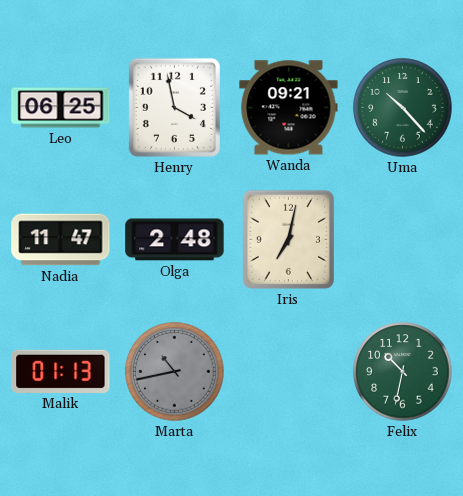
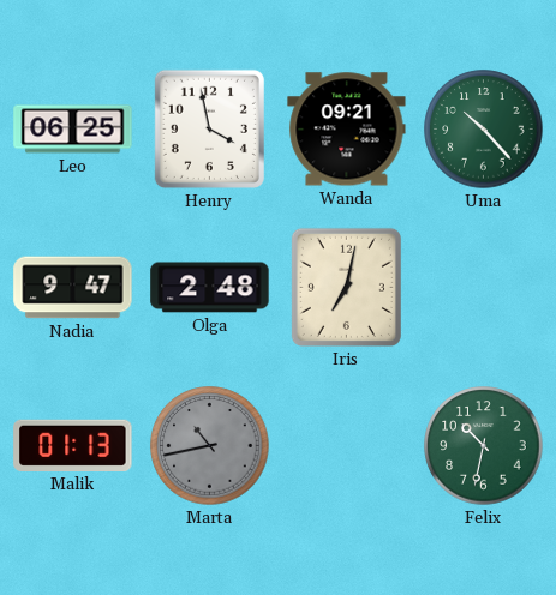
Nadia: 11:47 -> 9:47 (73, 288)
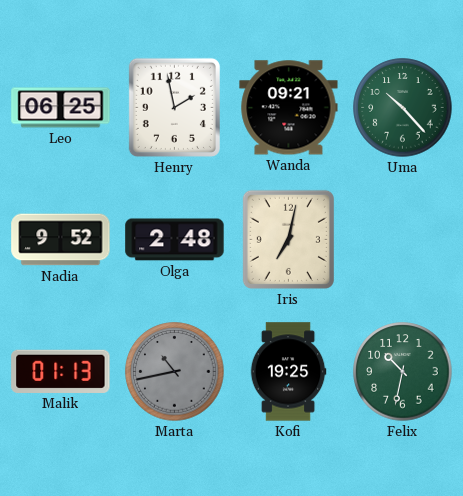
Henry: 3:58 -> 1:58 (174, 107)
Nadia: 9:47 -> 9:52 (61, 240)
Kofi: none -> 19:25 (288, 372)
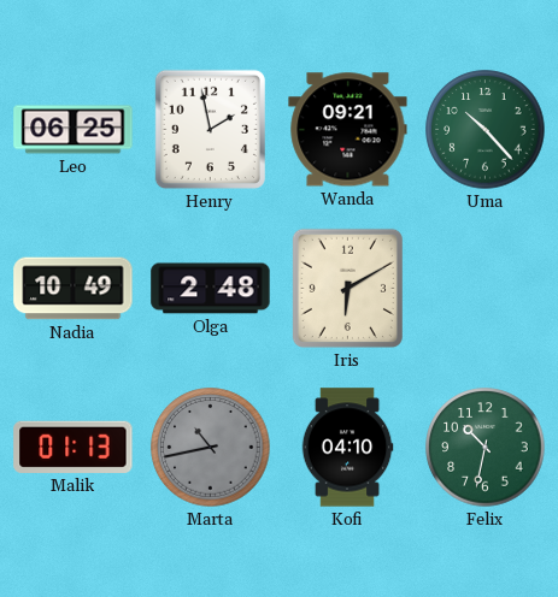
Nadia: 9:52 -> 10:49 (74, 289)
Iris: 7:02 -> 6:10 (347, 288)
Kofi: 19:25 -> 04:10 (347, 448)
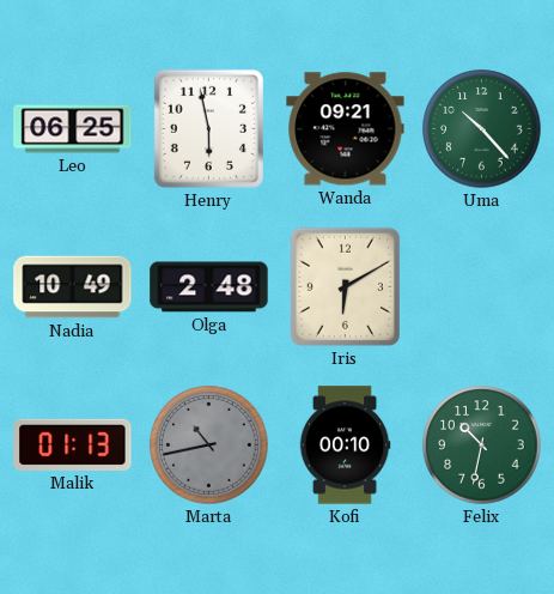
Henry: 1:58 -> 5:58 (208, 128)
Kofi: 04:10 -> 00:10 (345, 445)
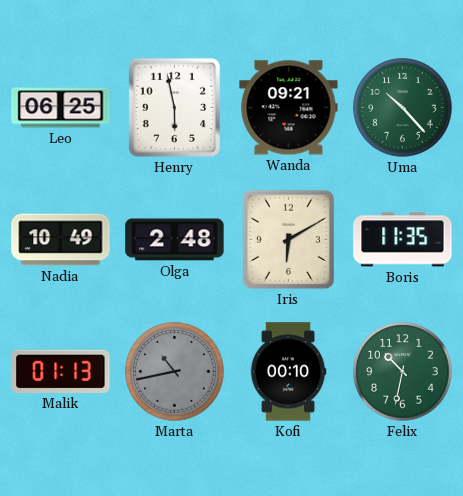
Boris: none -> 11:35 (403, 240)
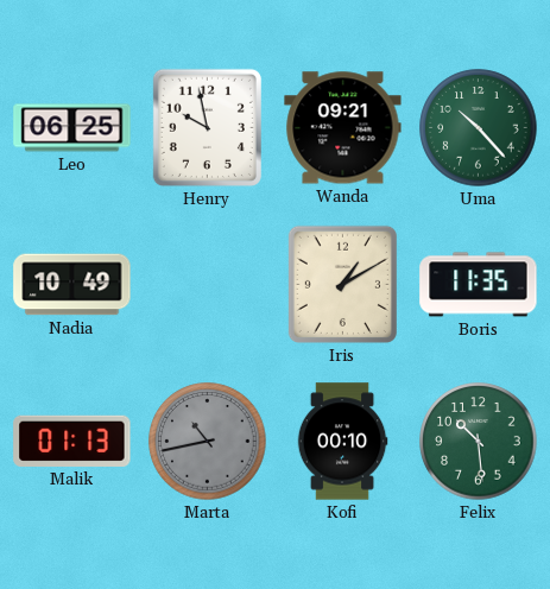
Henry: 5:58 -> 9:58 (207, 127)
Olga: 2:48 -> none (175, 240)
Iris: 6:10 -> 1:10 (342, 284)
Felix: 10:32 -> 10:29 (479, 442)
